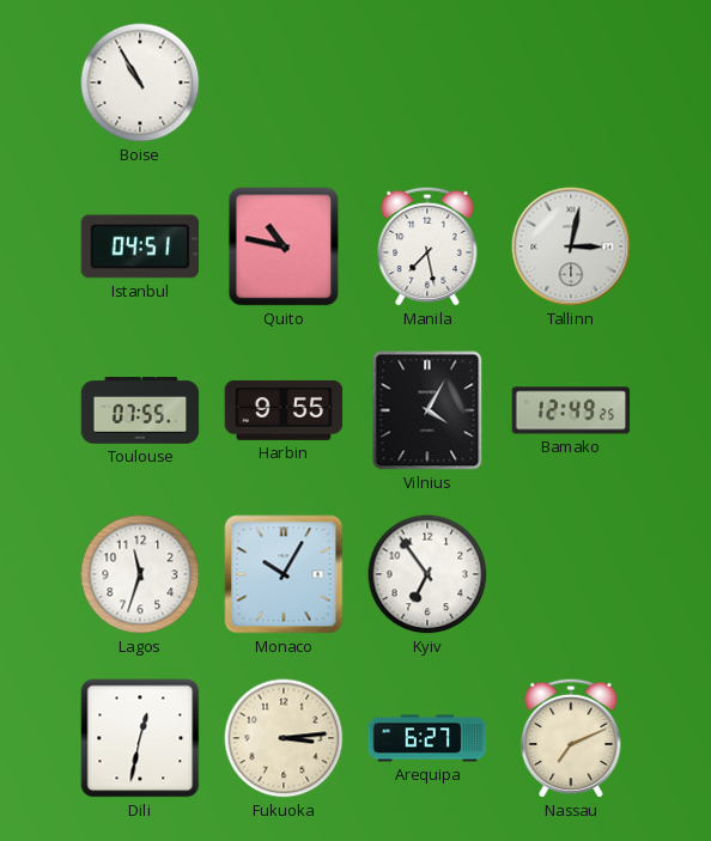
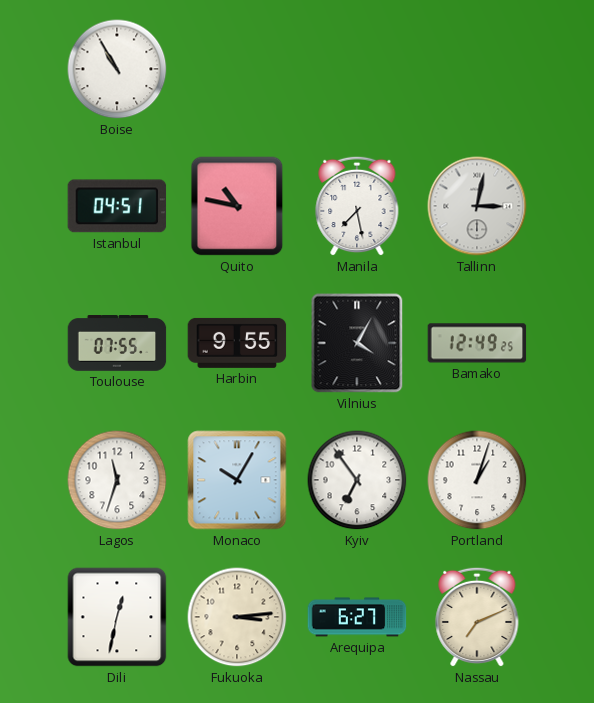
Portland: none -> 1:03 (477, 480)
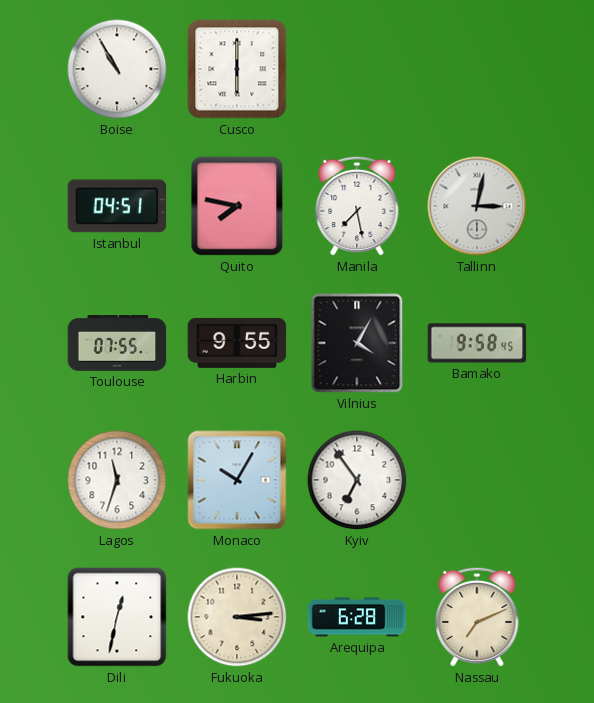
Cusco: none -> 6:00 (237, 69)
Quito: 10:47 -> 7:47 (237, 206)
Bamako: 12:49 -> 9:58 (477, 343)
Portland: 1:03 -> none (477, 480)
Arequipa: 6:27 -> 6:28 (357, 617)
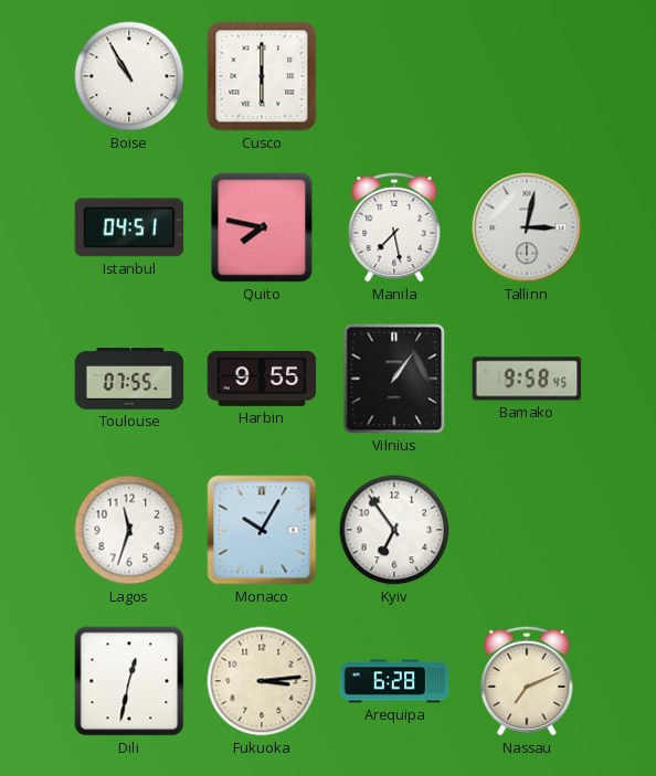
Vilnius: 4:05 -> 1:06 (394, 379)
